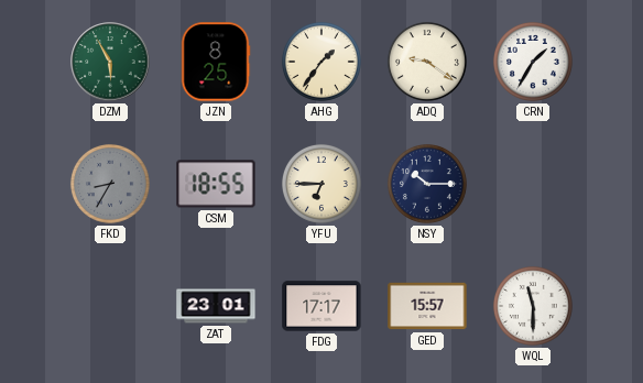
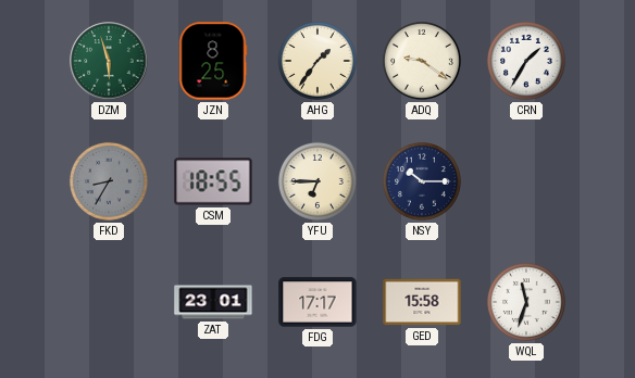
DZM: 5:55 -> 5:57 (109, 61)
GED: 15:57 -> 15:58 (422, 302)
WQL: 11:30 -> 11:33 (526, 302)
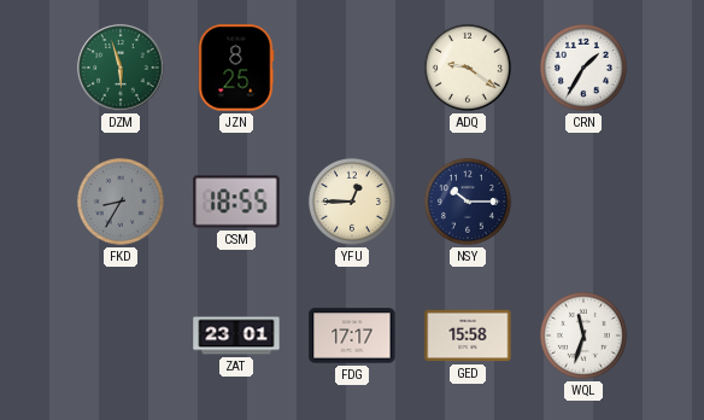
AHG: 1:36 -> none (317, 61)
YFU: 6:45 -> 12:45 (352, 202)
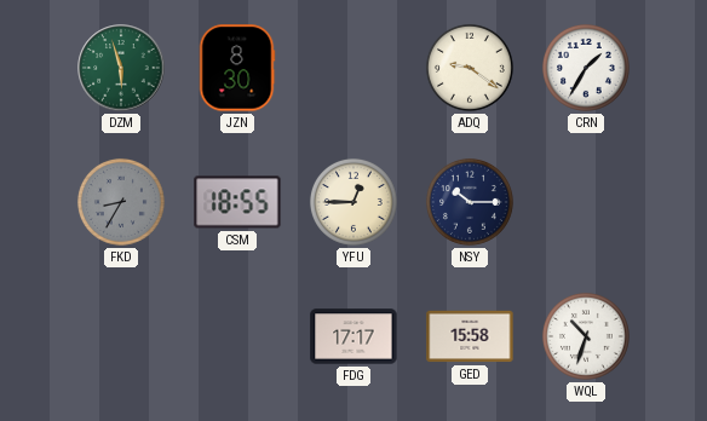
JZN: 8:25 -> 8:30 (237, 68)
ZAT: 23:01 -> none (236, 336)
WQL: 11:33 -> 10:33 (586, 336)
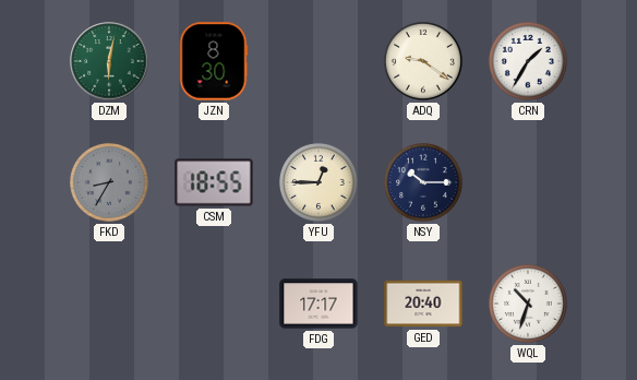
DZM: 5:57 -> 6:02 (109, 61)
GED: 15:58 -> 20:40 (423, 304)
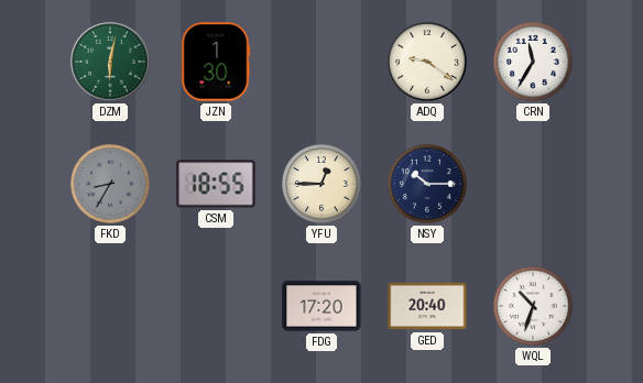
JZN: 8:30 -> 1:30 (216, 62)
CRN: 1:35 -> 11:35 (533, 62)
FDG: 17:17 -> 17:20 (321, 306)
